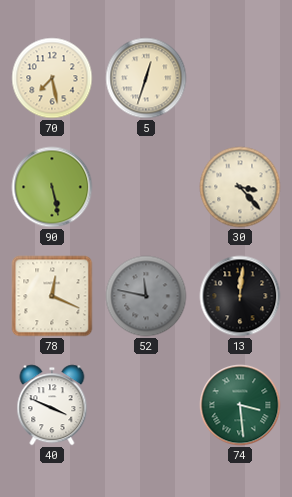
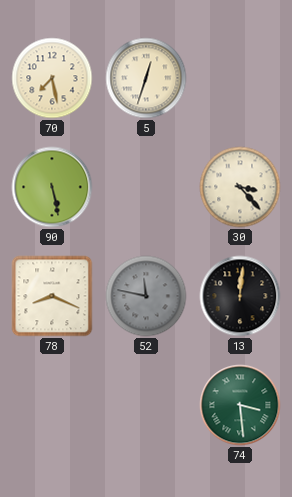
78: 12:19 -> 8:19 (52, 296)
40: 3:49 -> none (52, 405)
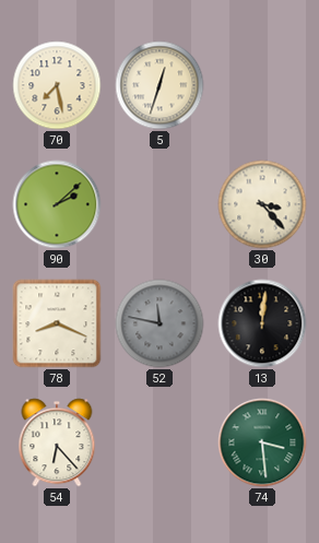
90: 5:28 -> 2:08 (57, 204)
54: none -> 6:23 (57, 442)
